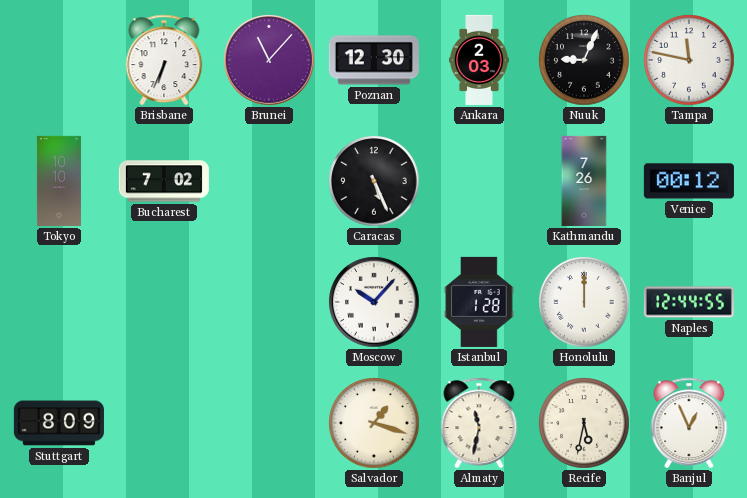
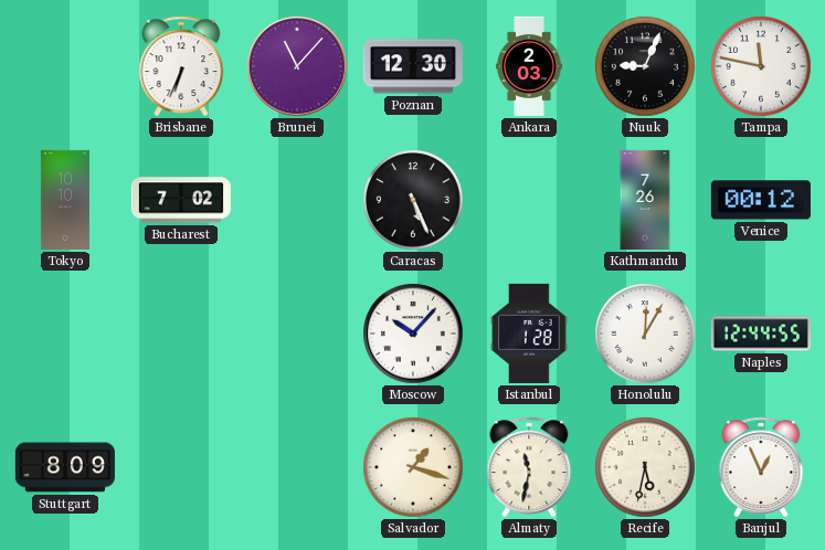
Honolulu: 12:00 -> 12:05 (645, 334)
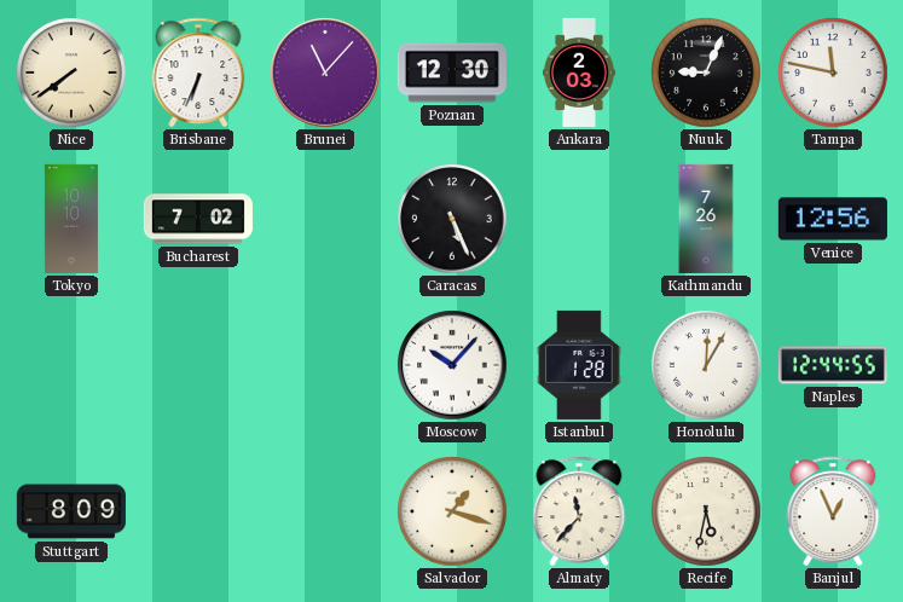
Nice: none -> 7:39 (71, 73)
Venice: 00:12 -> 12:56 (833, 219)
Almaty: 11:32 -> 11:37 (579, 511)
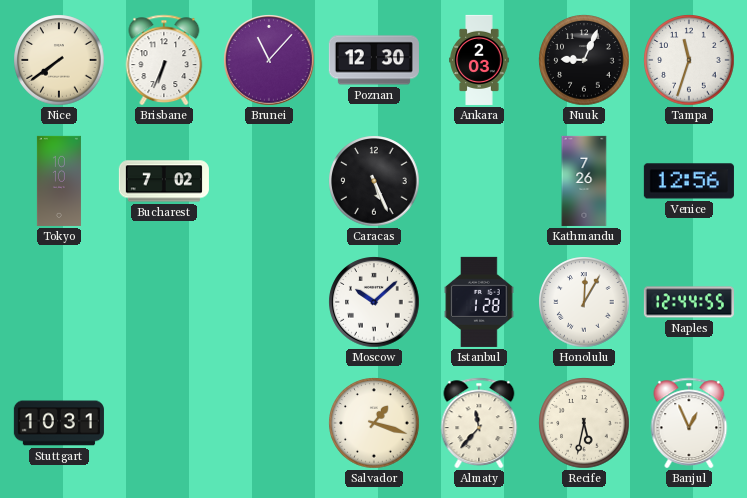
Tampa: 11:47 -> 11:33 (689, 60)
Moscow: 10:07 -> 10:08 (374, 302)
Stuttgart: 8:09 -> 10:31 (59, 423)
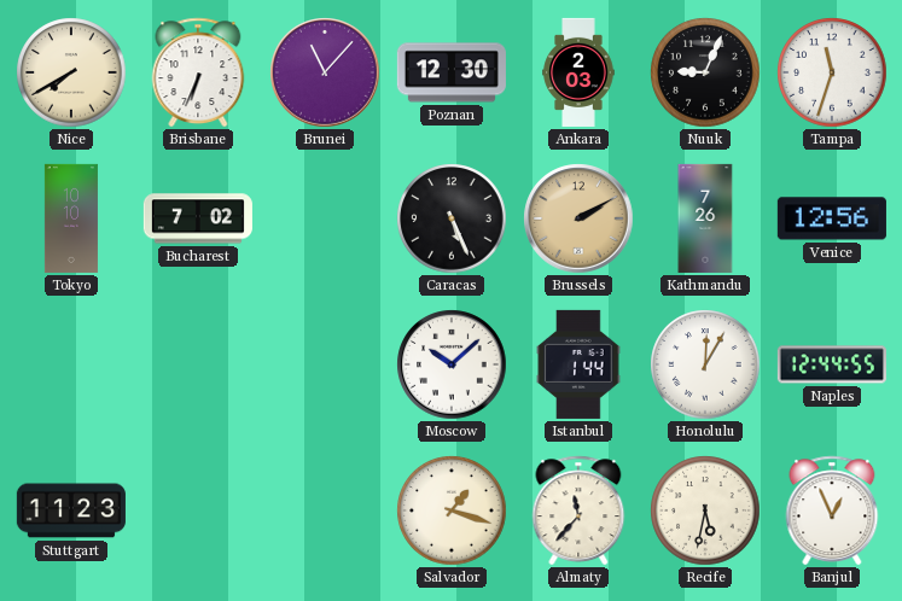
Nice: 7:39 -> 7:40 (71, 72)
Brussels: none -> 2:10 (578, 218)
Istanbul: 1:28 -> 1:44 (578, 364)
Stuttgart: 10:31 -> 11:23 (71, 510)
